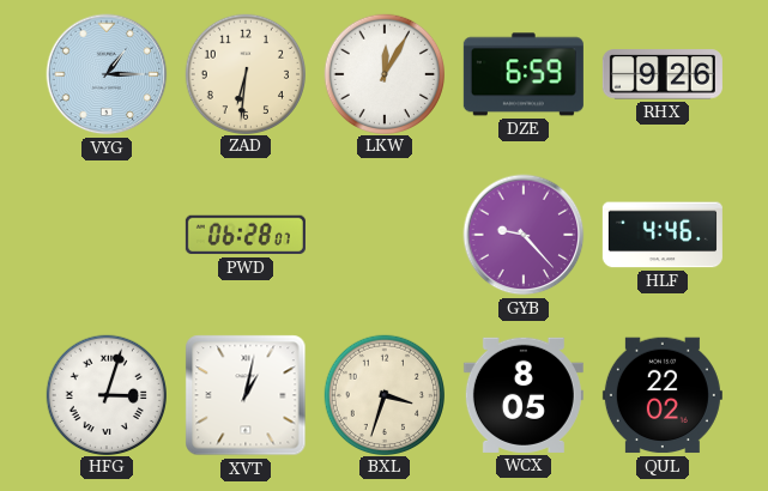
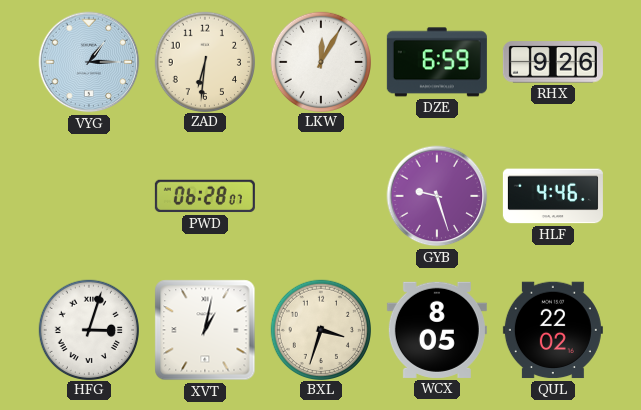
GYB: 9:23 -> 9:27 (437, 196)
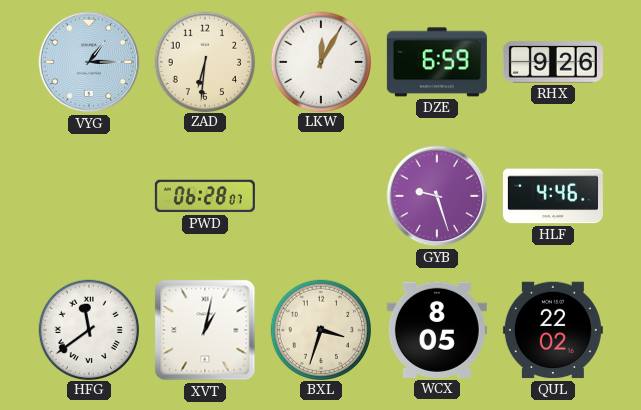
HFG: 3:03 -> 11:39 (88, 329)
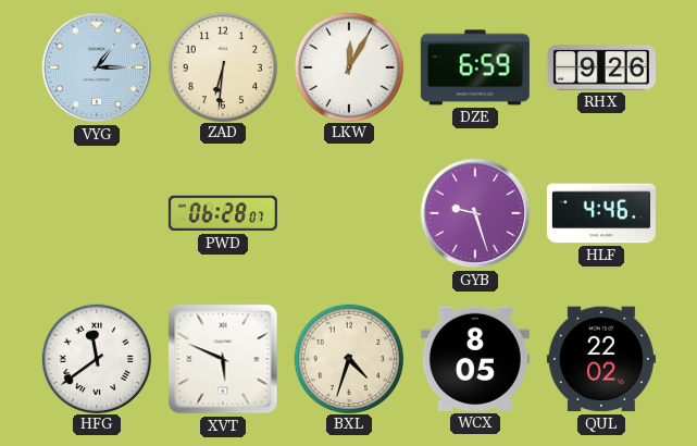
XVT: 1:02 -> 5:49 (223, 359)
BXL: 3:33 -> 4:33 (348, 358)
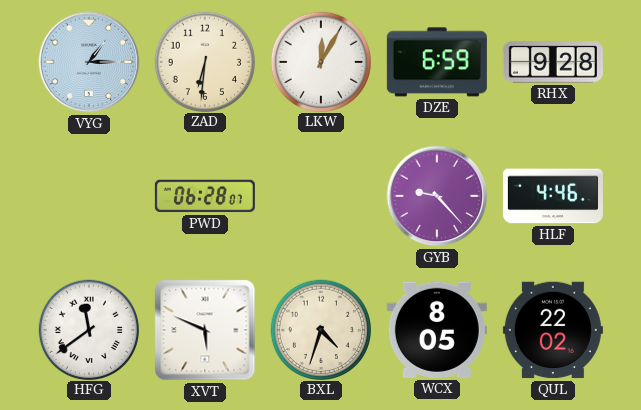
RHX: 9:26 -> 9:28 (553, 62)
GYB: 9:27 -> 9:23 (437, 196)
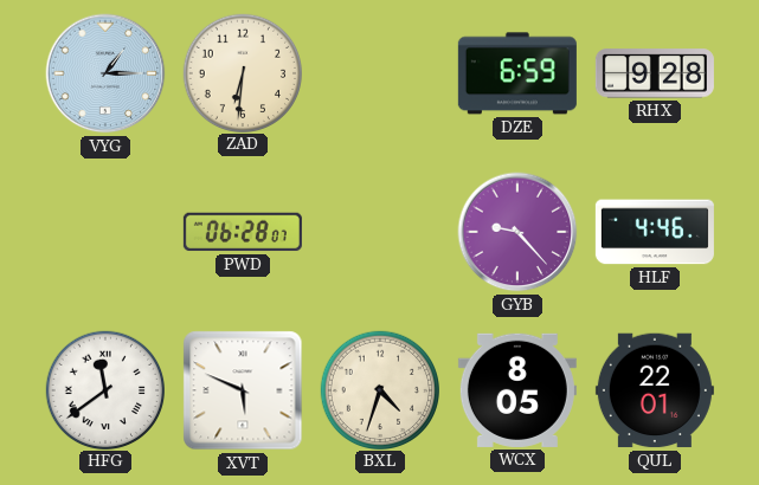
LKW: 12:05 -> none (320, 61)
QUL: 22:02 -> 22:01 (655, 390)
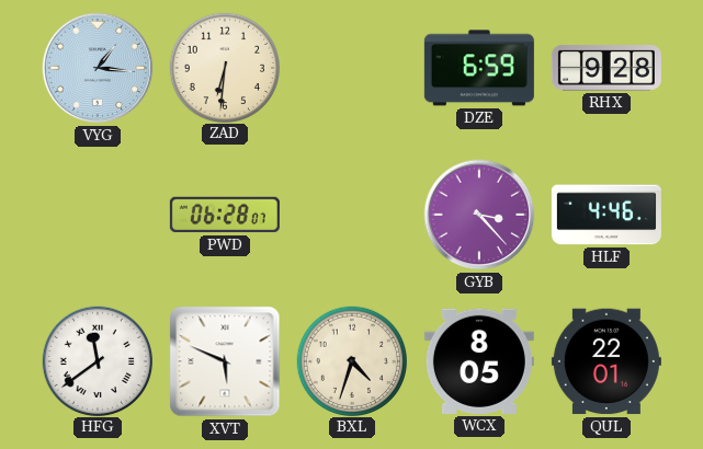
VYG: 1:15 -> 1:16 (98, 68)
GYB: 9:23 -> 3:23 (479, 215)
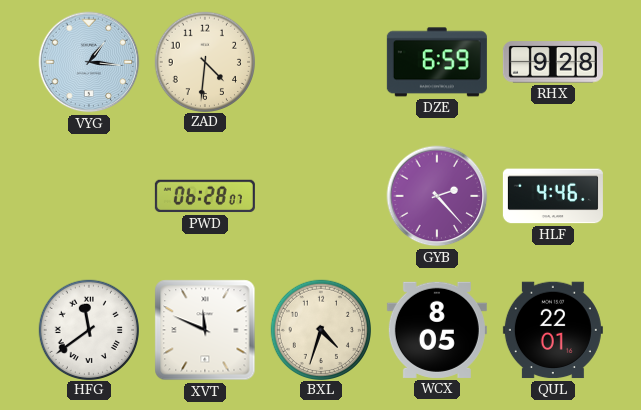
ZAD: 6:31 -> 4:31 (204, 61)
GYB: 3:23 -> 2:23 (437, 196)
XVT: 5:49 -> 11:49 (205, 330)
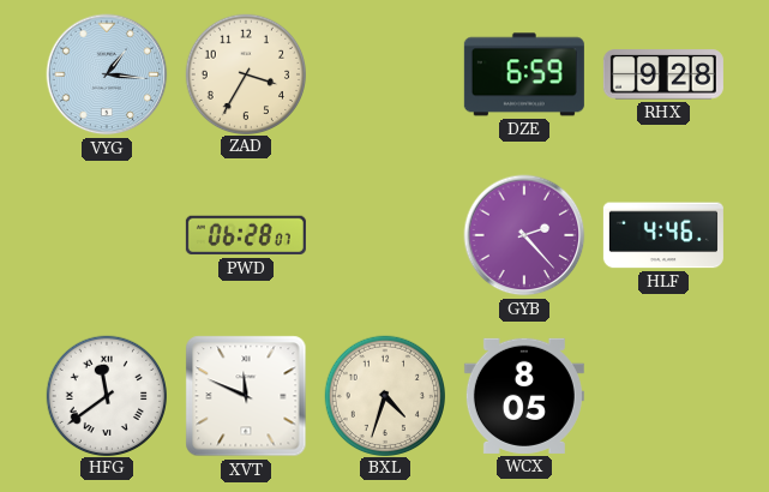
ZAD: 4:31 -> 3:35 (245, 73)
QUL: 22:01 -> none (553, 330)
